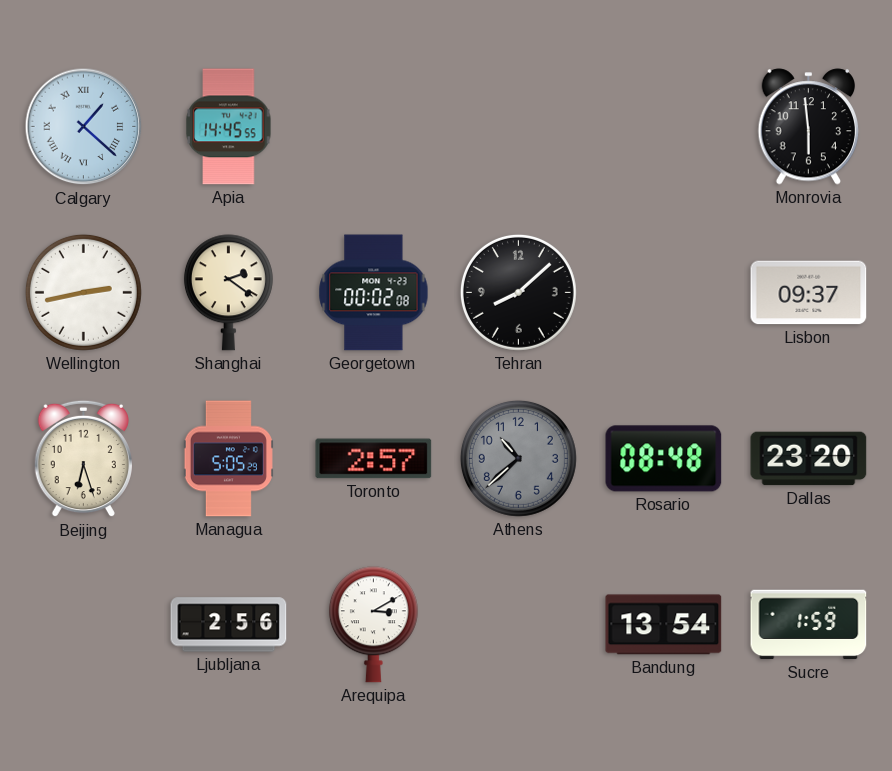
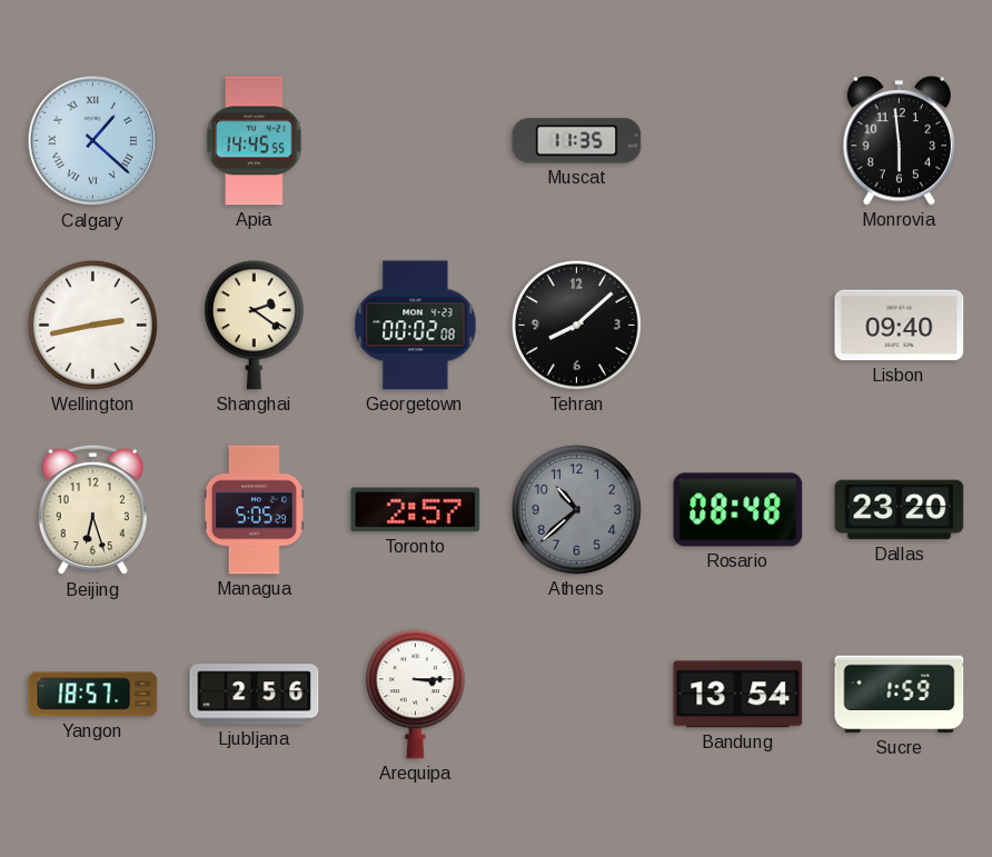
Muscat: none -> 11:35 (577, 141)
Lisbon: 09:37 -> 09:40 (900, 326)
Yangon: none -> 18:57 (93, 695)
Arequipa: 3:10 -> 3:15 (415, 695)
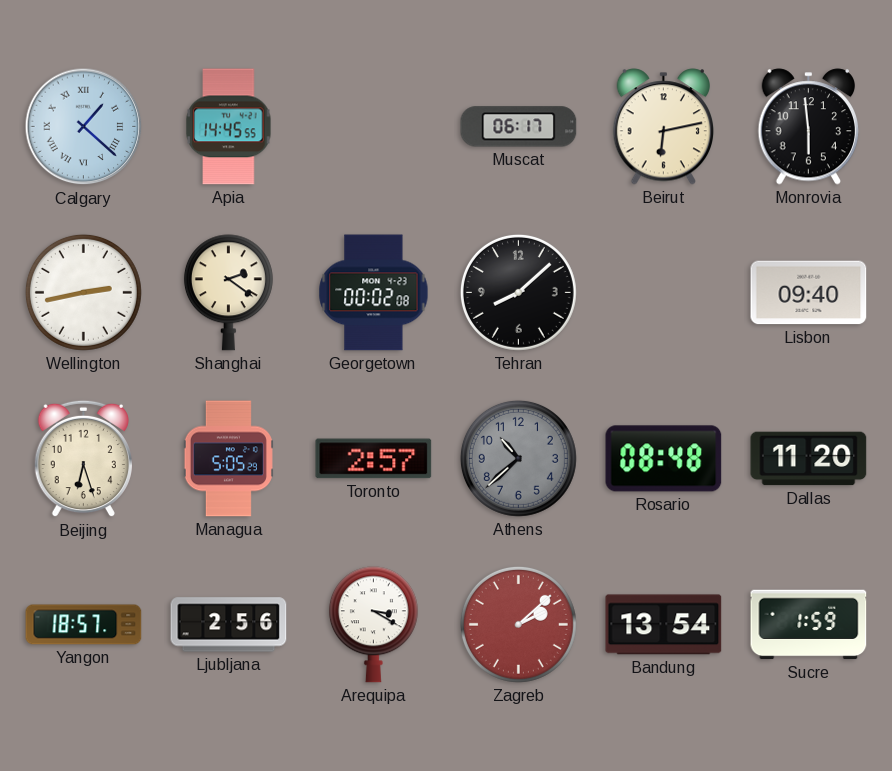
Muscat: 11:35 -> 06:17 (519, 127)
Beirut: none -> 6:13 (664, 127)
Dallas: 23:20 -> 11:20 (809, 459)
Arequipa: 3:15 -> 3:20 (373, 625)
Zagreb: none -> 2:08 (518, 624)
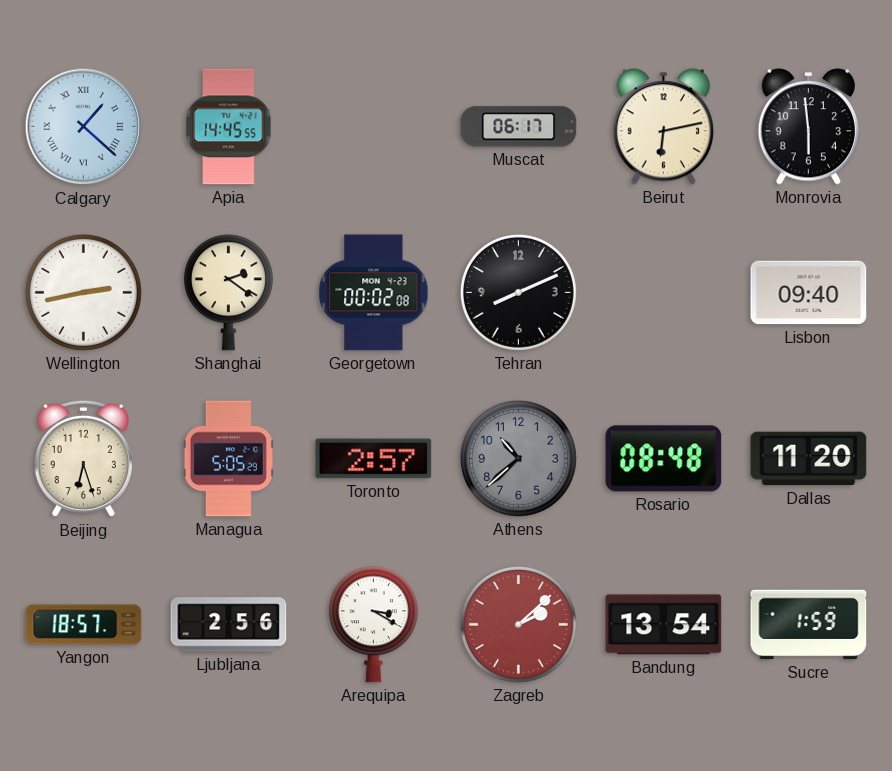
Tehran: 8:08 -> 8:11 (518, 292)
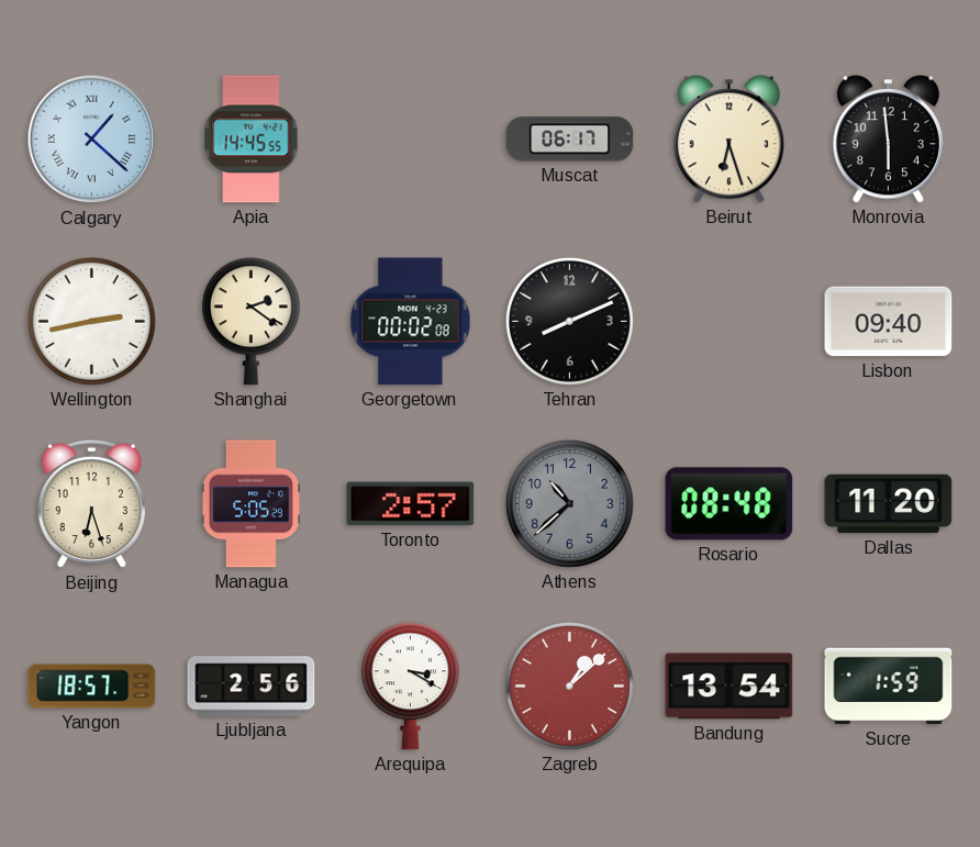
Beirut: 6:13 -> 6:27 (730, 140)
Zagreb: 2:08 -> 1:08 (569, 686)
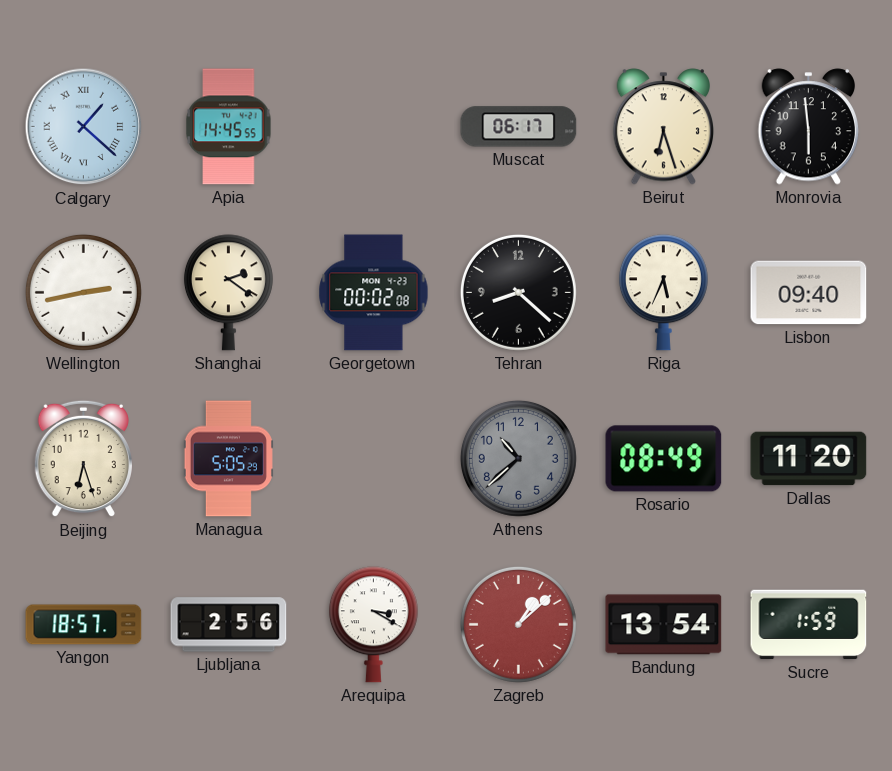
Tehran: 8:11 -> 8:22 (518, 292)
Riga: none -> 5:34 (663, 293)
Toronto: 2:57 -> none (411, 504)
Rosario: 08:48 -> 08:49 (664, 459)
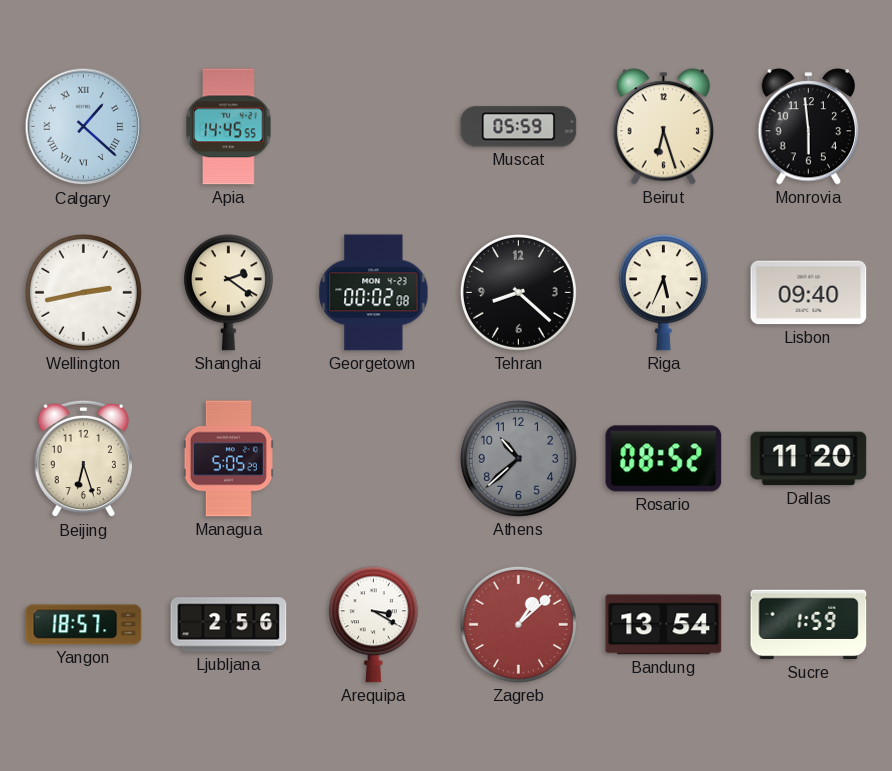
Muscat: 06:17 -> 05:59 (519, 127)
Rosario: 08:49 -> 08:52 (664, 459)
